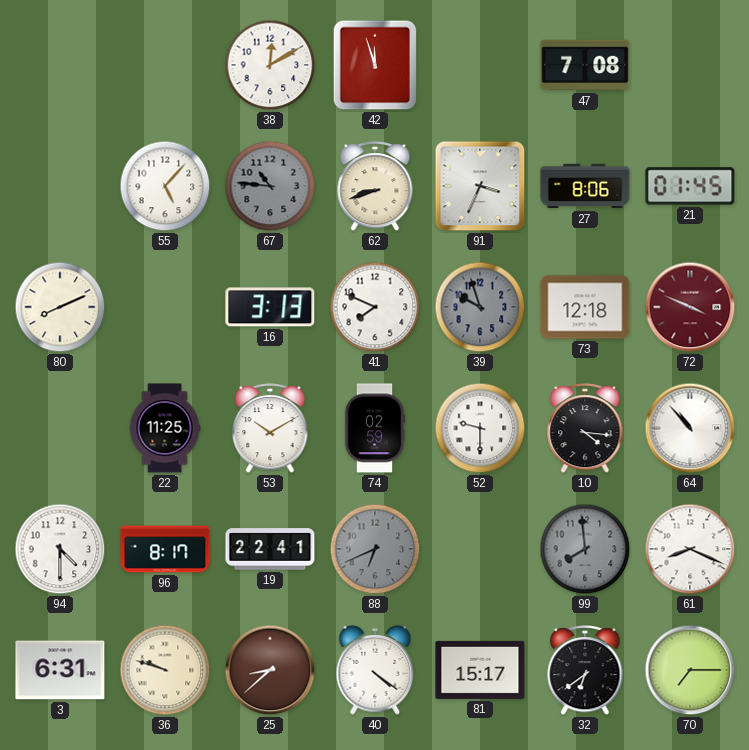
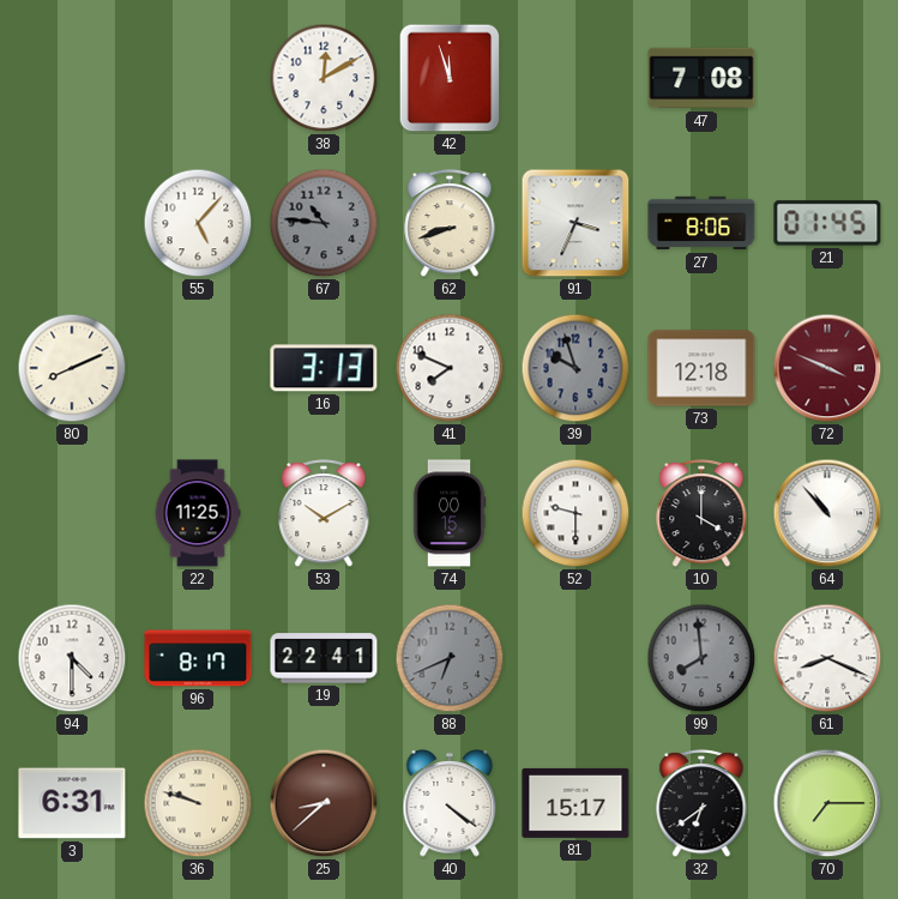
74: 02:59 -> 00:15 (450, 513)
10: 4:16 -> 4:00 (701, 514)
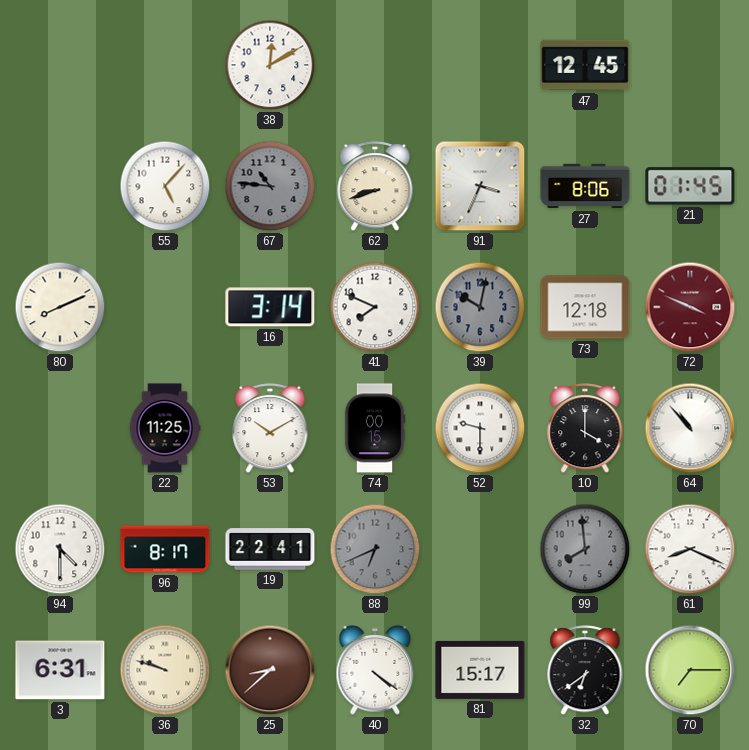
42: 11:57 -> none (450, 78)
47: 7:08 -> 12:45 (585, 65)
16: 3:13 -> 3:14 (270, 307)
39: 9:57 -> 10:02 (480, 307)
